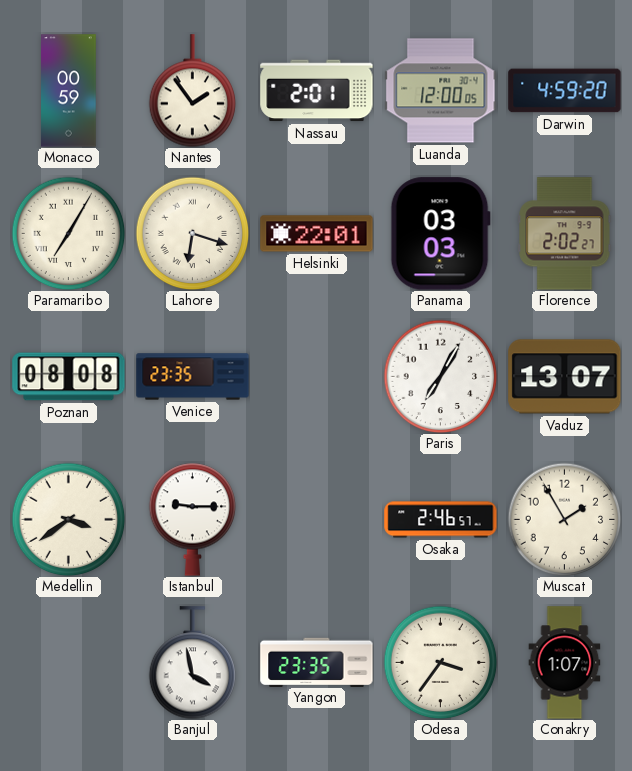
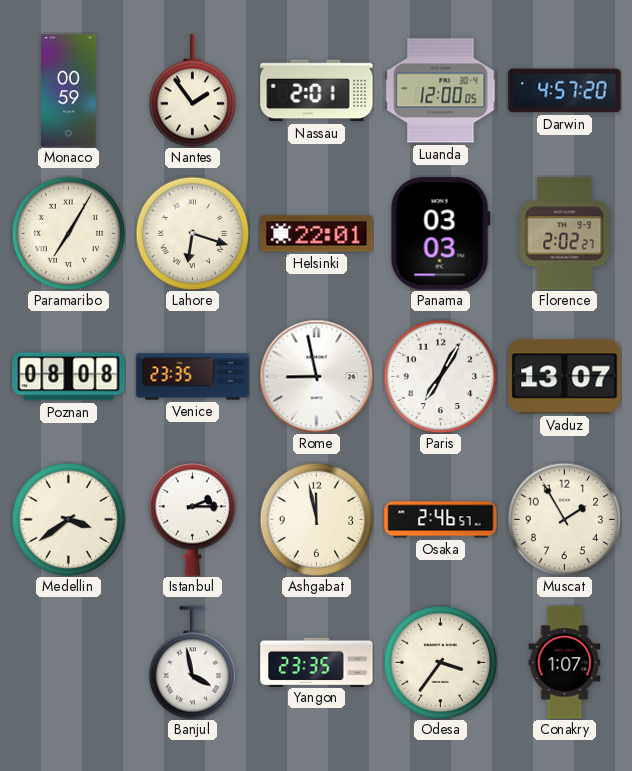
Darwin: 4:59 -> 4:57 (565, 91)
Rome: none -> 8:58 (316, 376)
Istanbul: 9:15 -> 2:15 (193, 519)
Ashgabat: none -> 11:58 (316, 519)
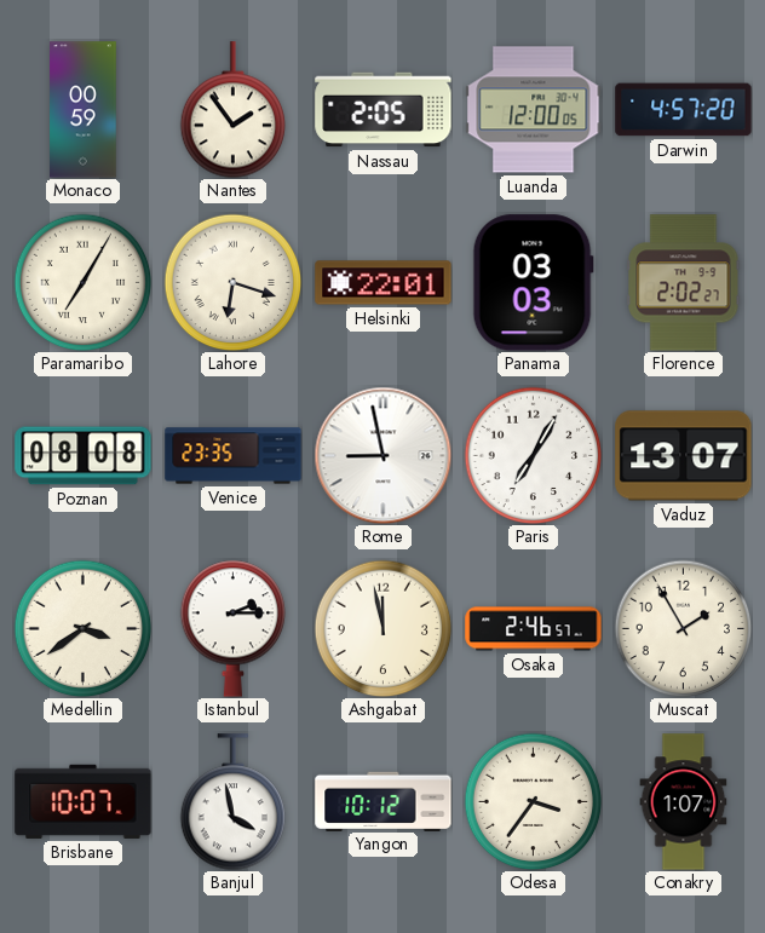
Nassau: 2:01 -> 2:05 (384, 110)
Brisbane: none -> 10:07 (84, 801)
Yangon: 23:35 -> 10:12 (384, 801)
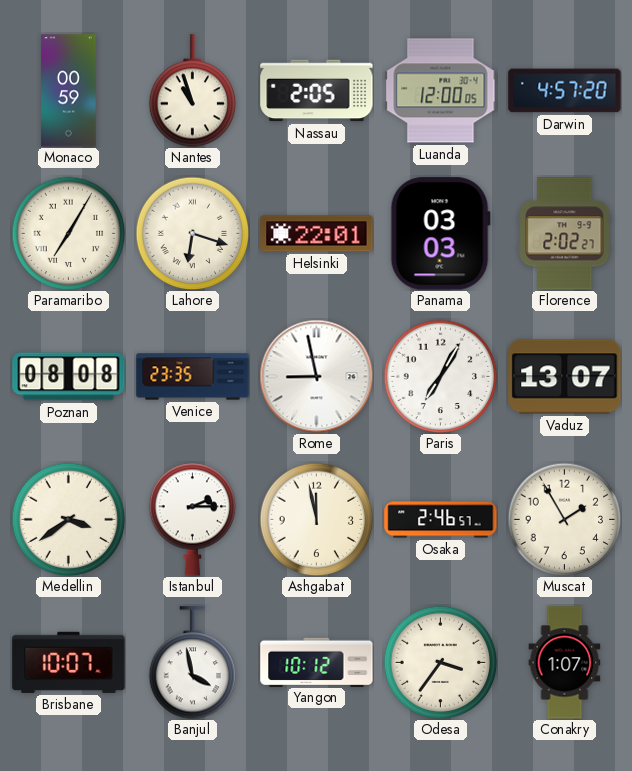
Nantes: 1:54 -> 10:57 (193, 91)
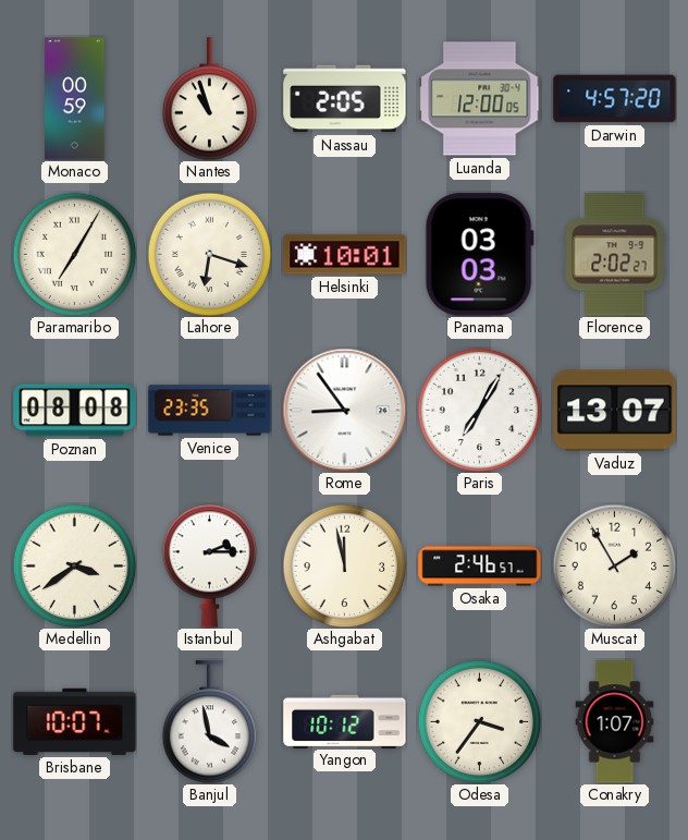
Helsinki: 22:01 -> 10:01 (345, 255)
Rome: 8:58 -> 8:54 (344, 410)
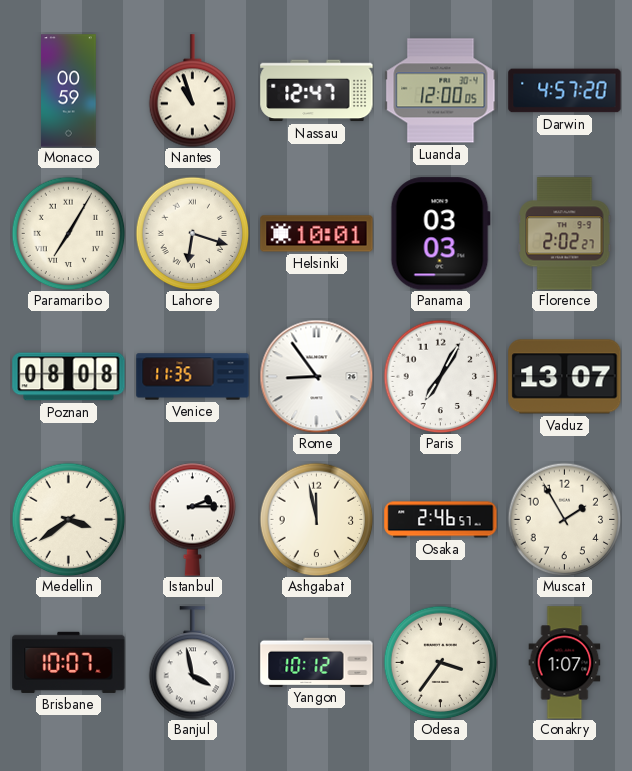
Nassau: 2:05 -> 12:47 (317, 91)
Venice: 23:35 -> 11:35 (193, 377)
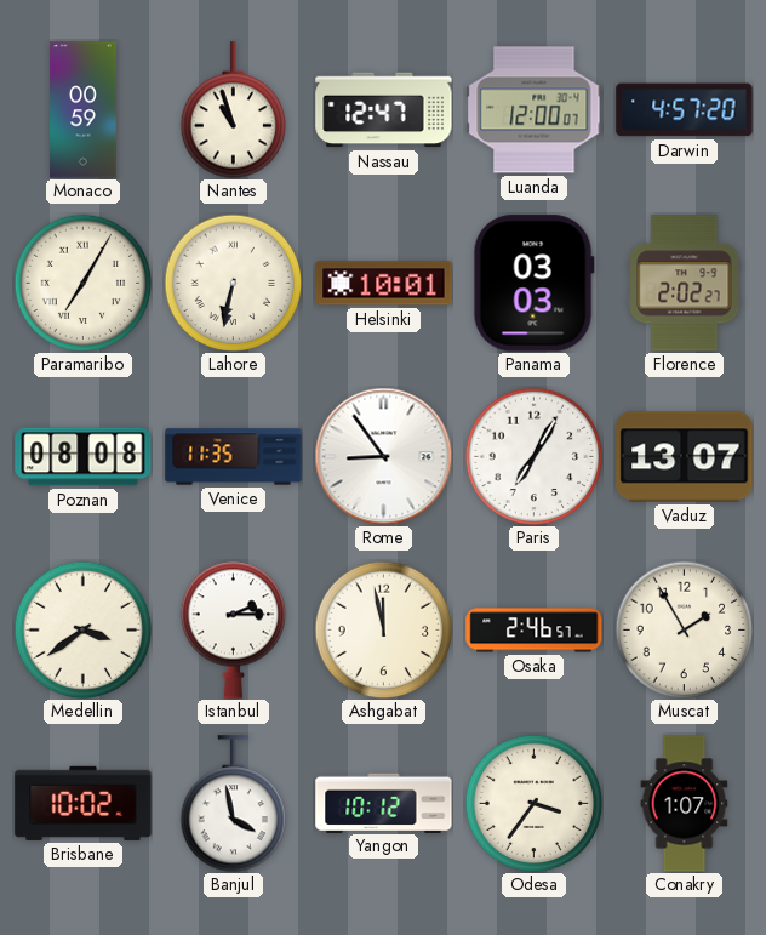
Luanda: 12:00:05 -> 12:00:07 (535, 110)
Lahore: 6:18 -> 6:32 (233, 283)
Brisbane: 10:07 -> 10:02 (84, 803)
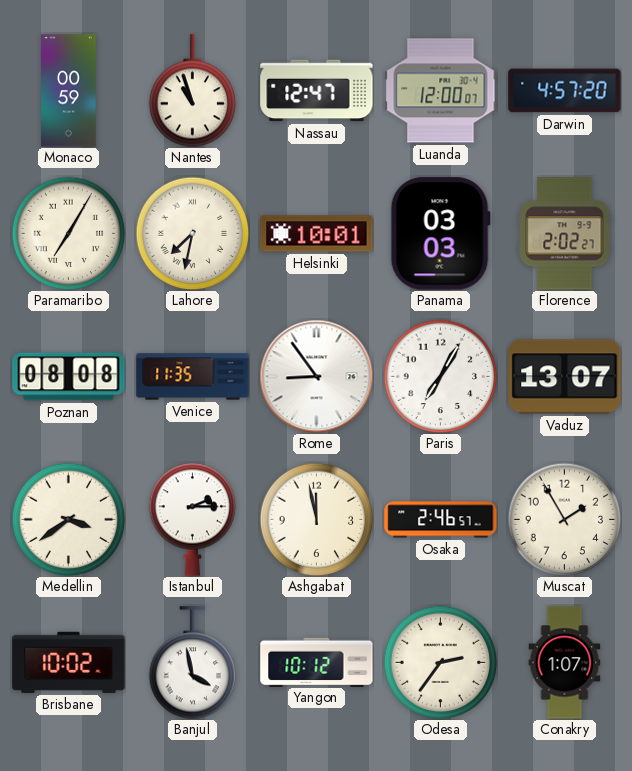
Lahore: 6:32 -> 7:32 (192, 233)
Odesa: 3:36 -> 2:36 (440, 662)
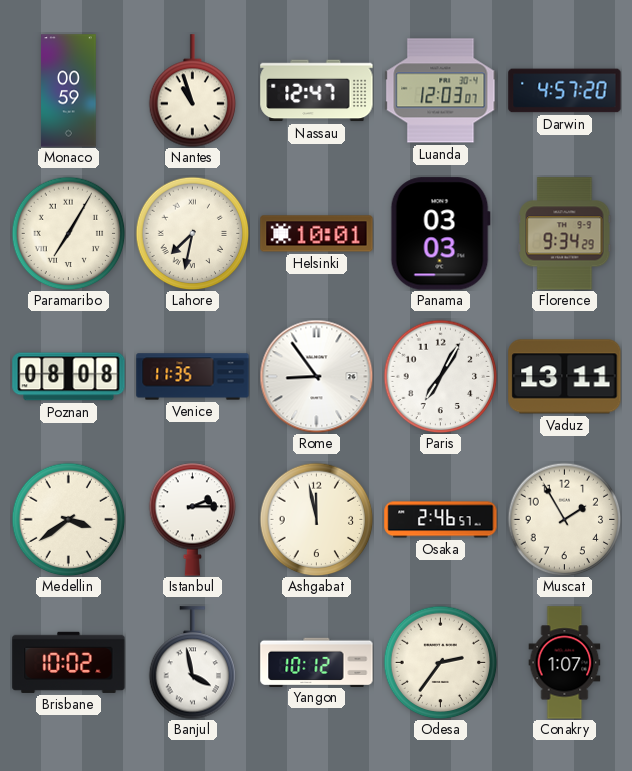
Luanda: 12:00 -> 12:03 (441, 91)
Florence: 2:02 -> 9:34 (565, 234)
Vaduz: 13:07 -> 13:11 (565, 377)
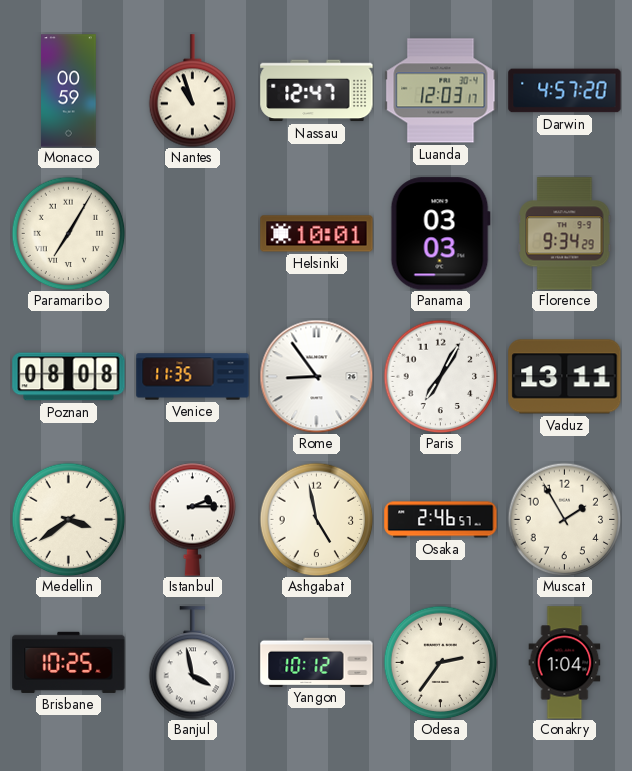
Luanda: 12:03:07 -> 12:03:17 (441, 91)
Lahore: 7:32 -> none (192, 233)
Ashgabat: 11:58 -> 4:58 (316, 519)
Brisbane: 10:02 -> 10:25 (69, 662)
Conakry: 1:07 -> 1:04 (565, 663)
